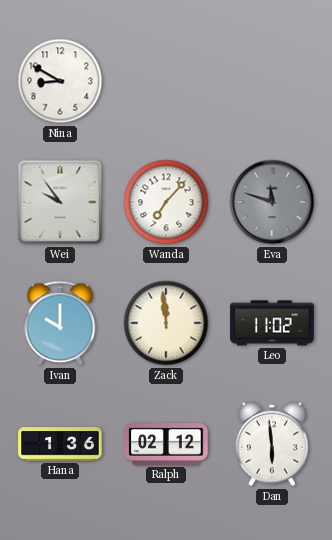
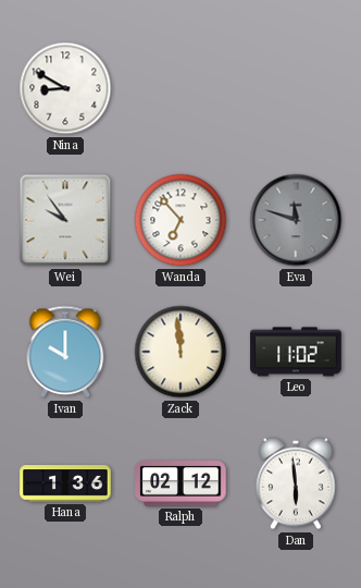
Wanda: 7:07 -> 6:53 (180, 220)
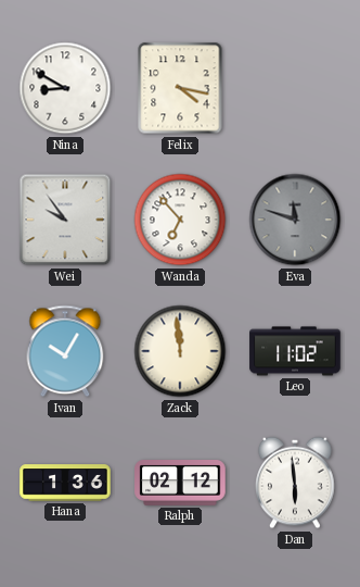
Felix: none -> 4:17 (180, 88)
Ivan: 10:00 -> 10:05 (65, 351)
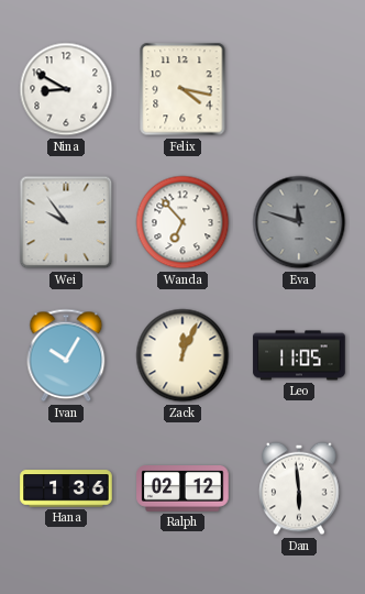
Zack: 11:59 -> 12:04 (182, 355)
Leo: 11:02 -> 11:05 (299, 355)
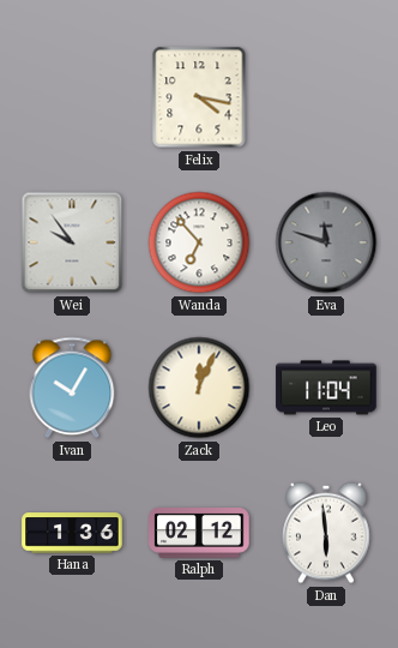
Nina: 8:50 -> none (66, 89)
Leo: 11:05 -> 11:04 (326, 388)
